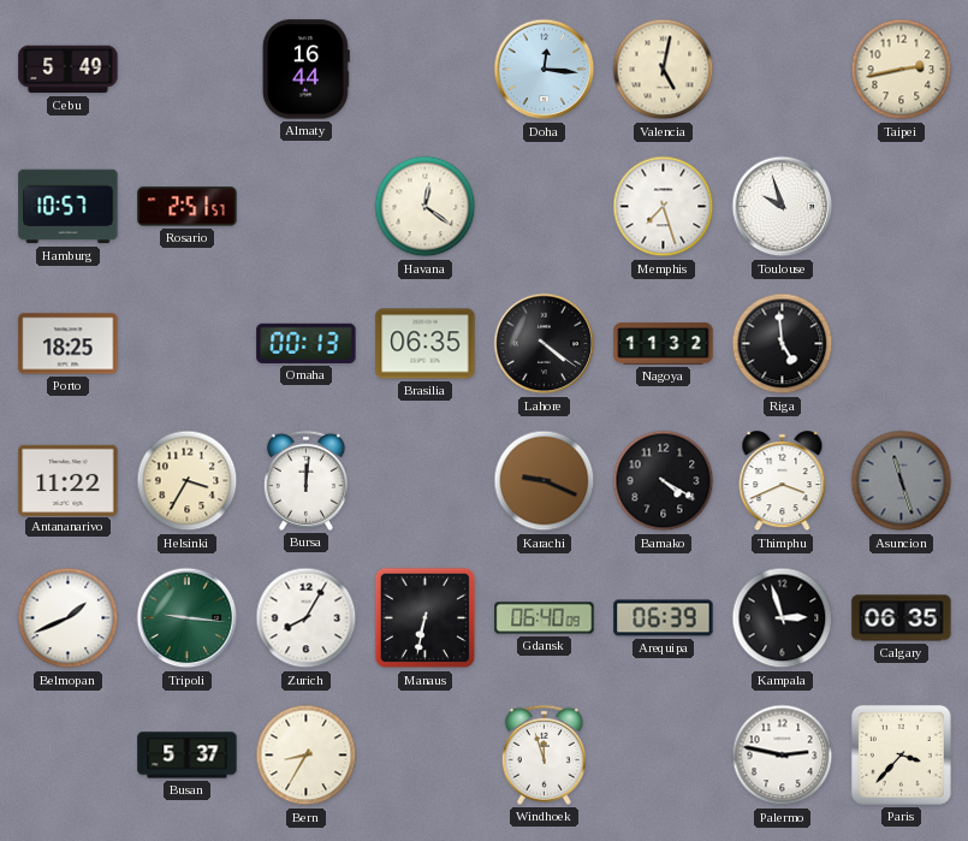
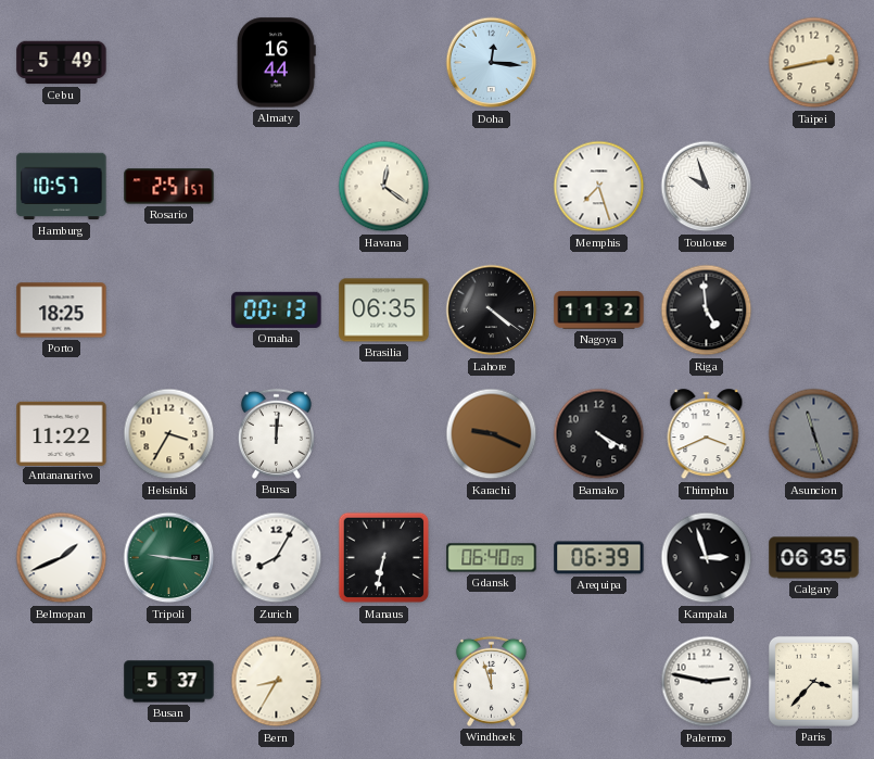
Valencia: 5:02 -> none (664, 70)
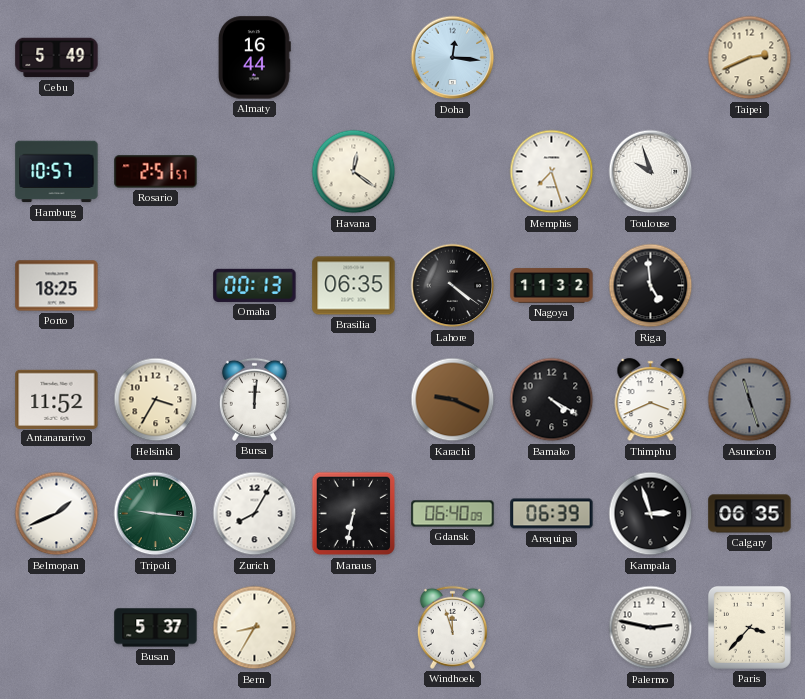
Taipei: 2:43 -> 2:41 (750, 58)
Antananarivo: 11:22 -> 11:52 (57, 399)
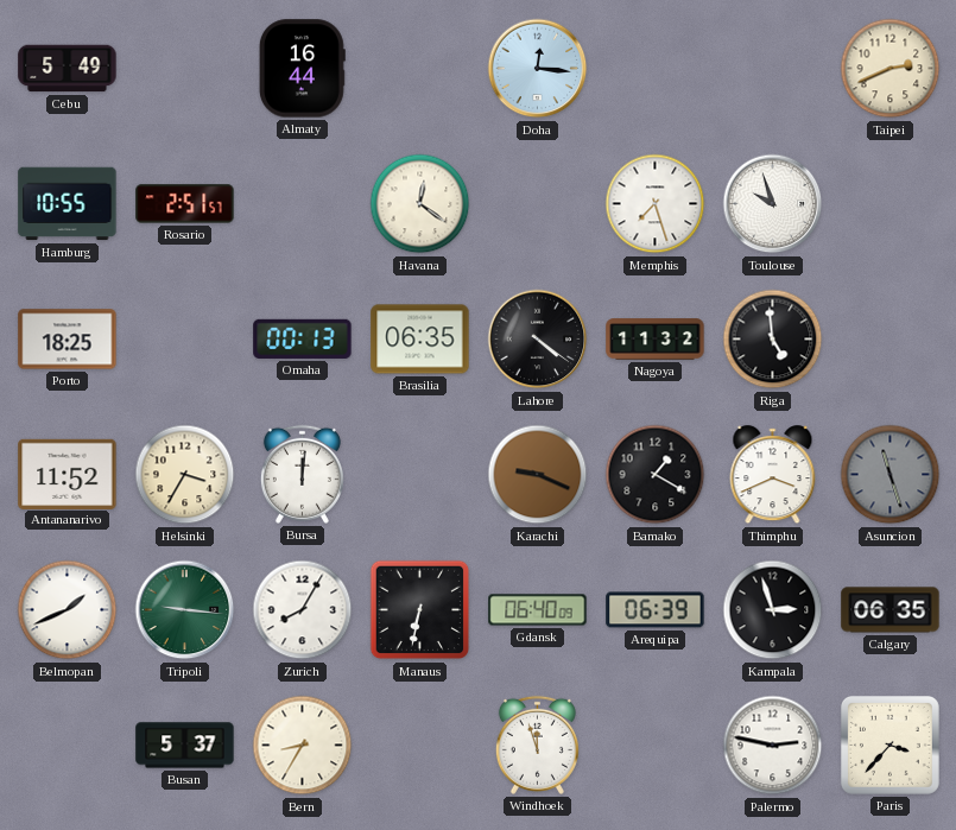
Hamburg: 10:57 -> 10:55 (68, 204)
Bamako: 4:20 -> 1:20 (656, 475)
